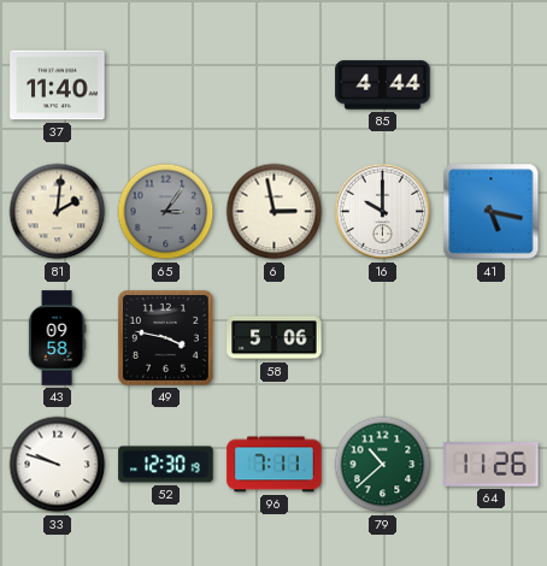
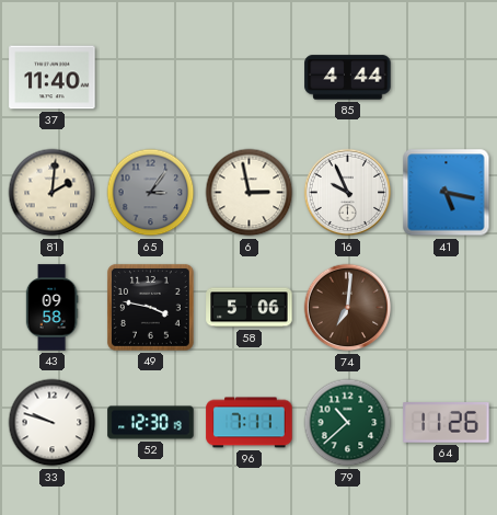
16: 10:00 -> 9:56 (348, 193)
74: none -> 7:01 (348, 308)
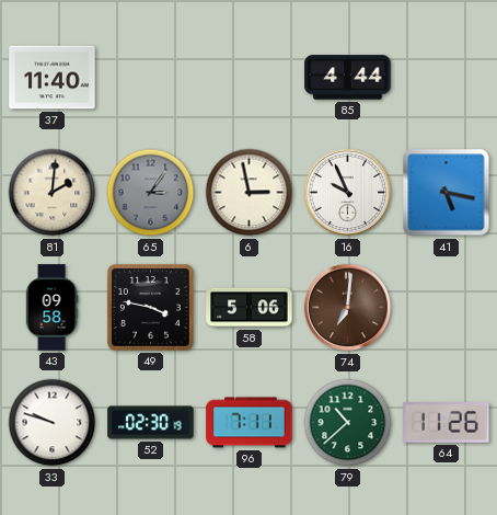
52: 12:30 -> 02:30 (151, 423)
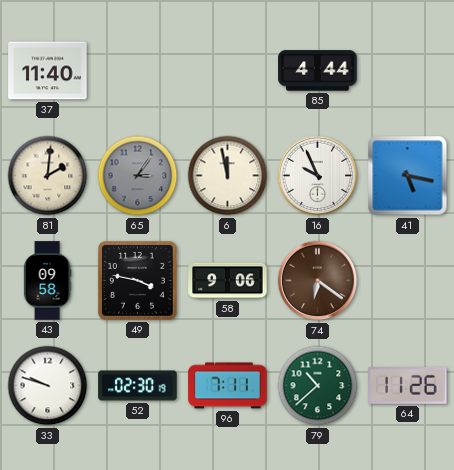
6: 2:58 -> 11:58 (228, 176)
58: 5:06 -> 9:06 (228, 281)
74: 7:01 -> 6:21 (318, 281)
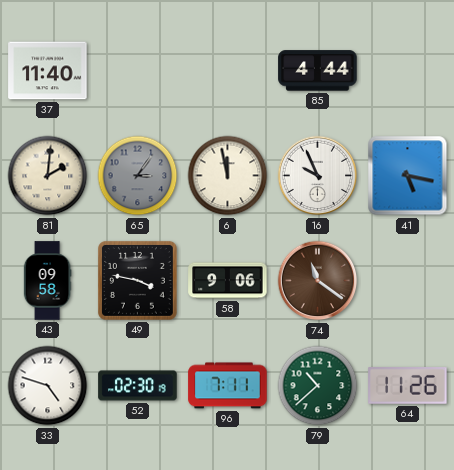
74: 6:21 -> 11:21 (318, 281)
33: 9:48 -> 4:48 (48, 386)
